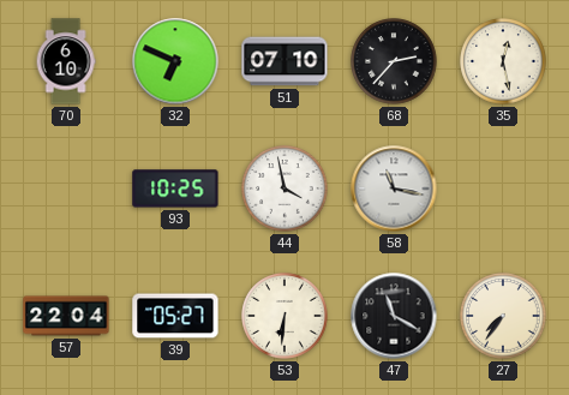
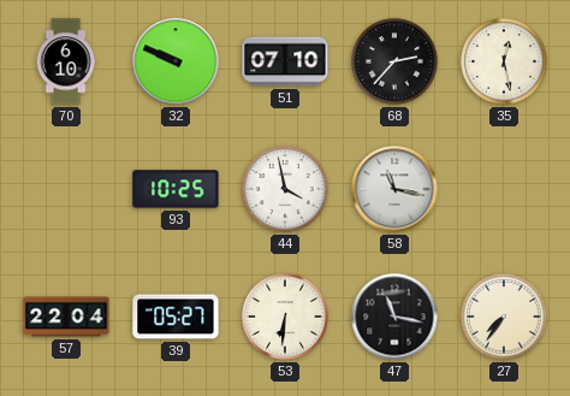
32: 6:49 -> 9:49 (176, 61)
47: 11:20 -> 11:17 (394, 317)
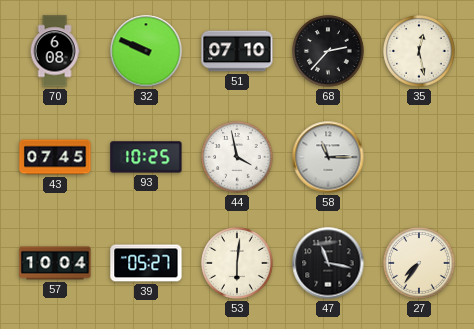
70: 6:10 -> 6:08 (55, 51)
43: none -> 07:45 (55, 157)
58: 11:17 -> 11:15 (328, 157)
57: 22:04 -> 10:04 (55, 263)
53: 6:31 -> 6:01 (237, 263)
